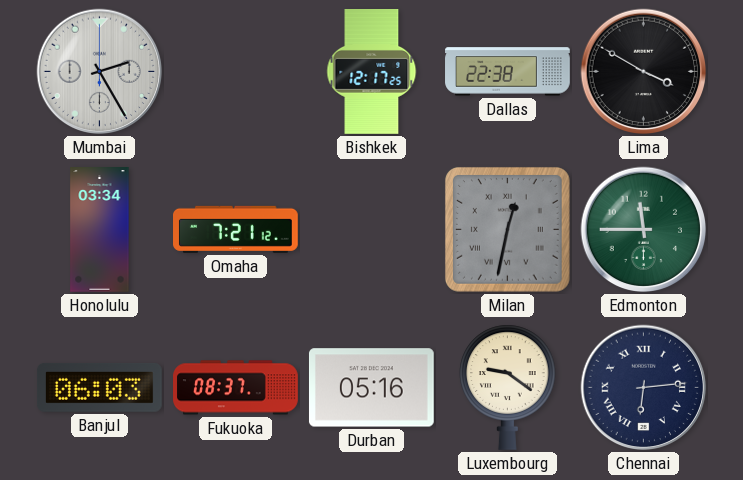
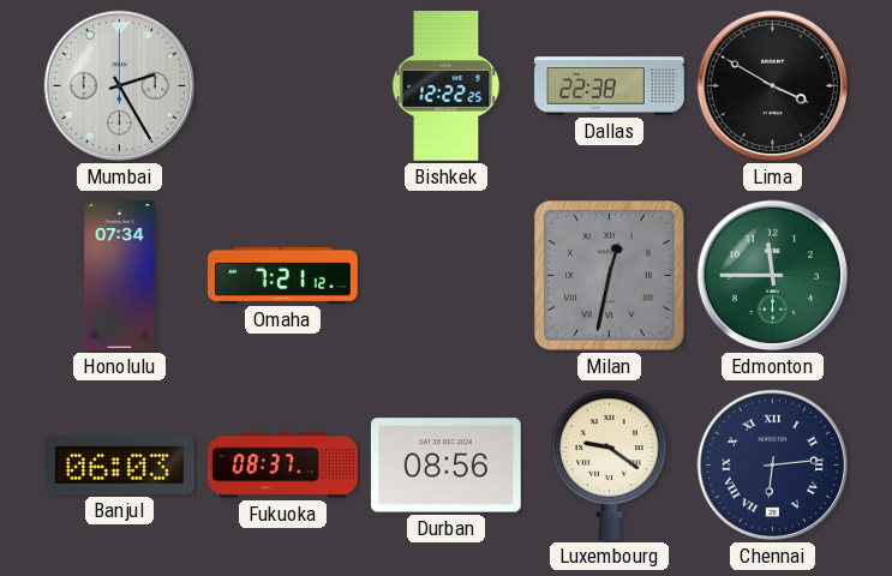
Bishkek: 12:17 -> 12:22 (447, 86)
Honolulu: 03:34 -> 07:34 (120, 276)
Durban: 05:16 -> 08:56 (445, 466)
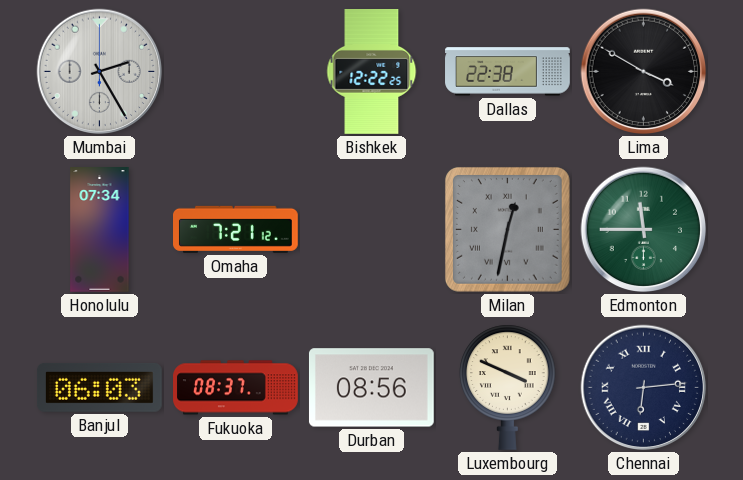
Luxembourg: 9:21 -> 3:49 (508, 387)
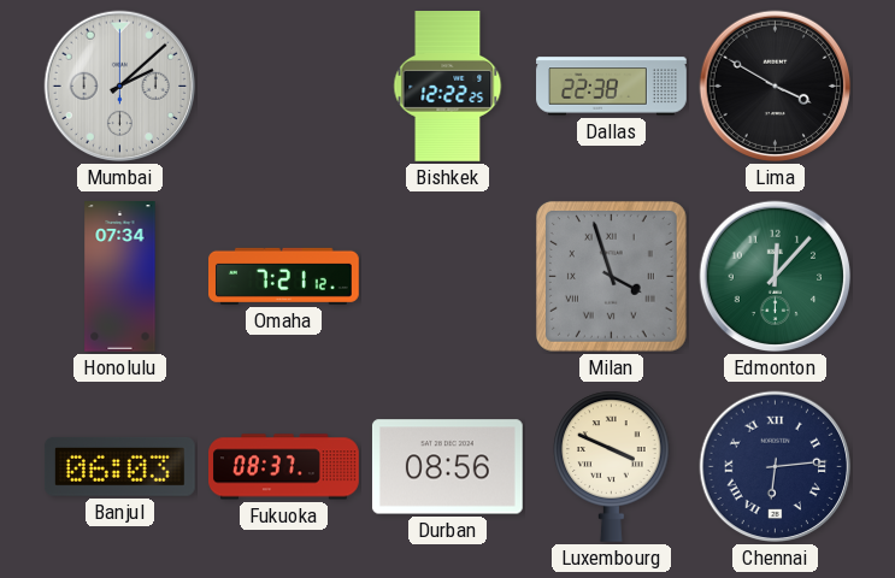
Mumbai: 2:25 -> 2:08 (120, 87)
Milan: 12:32 -> 3:57 (611, 276)
Edmonton: 11:45 -> 12:07 (776, 277)
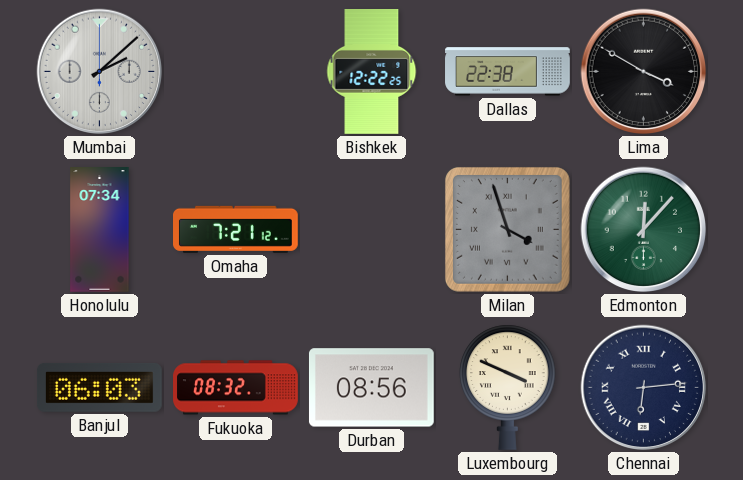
Fukuoka: 08:37 -> 08:32 (236, 388)
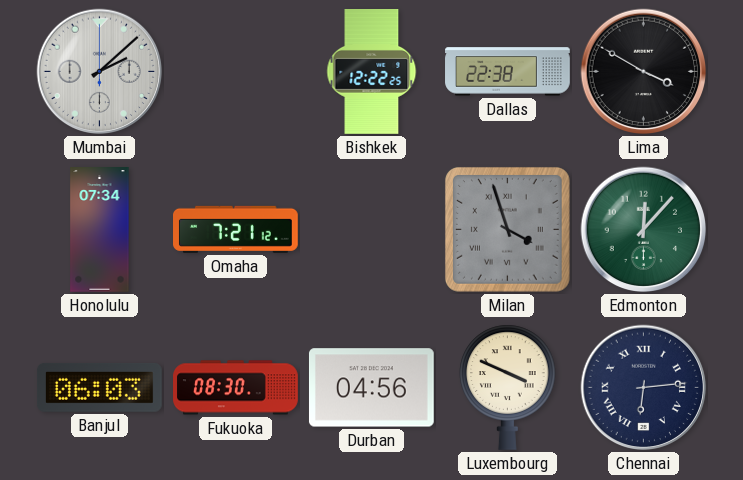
Fukuoka: 08:32 -> 08:30 (236, 388)
Durban: 08:56 -> 04:56 (371, 388)
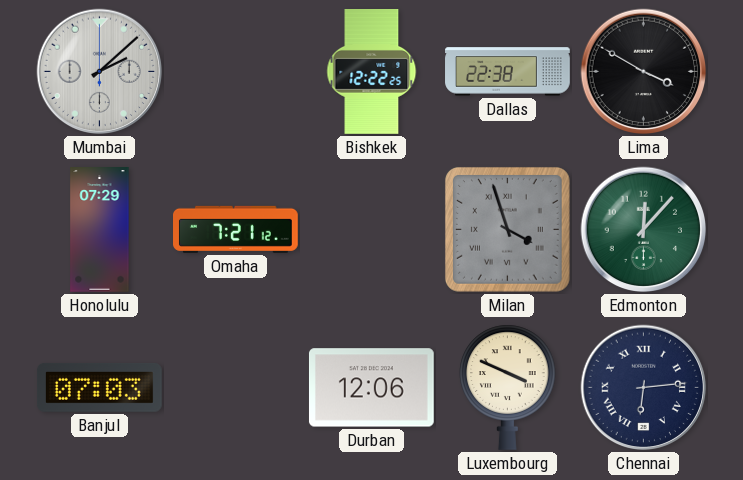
Honolulu: 07:34 -> 07:29 (100, 230)
Banjul: 06:03 -> 07:03 (99, 387)
Fukuoka: 08:30 -> none (236, 388)
Durban: 04:56 -> 12:06 (371, 388)
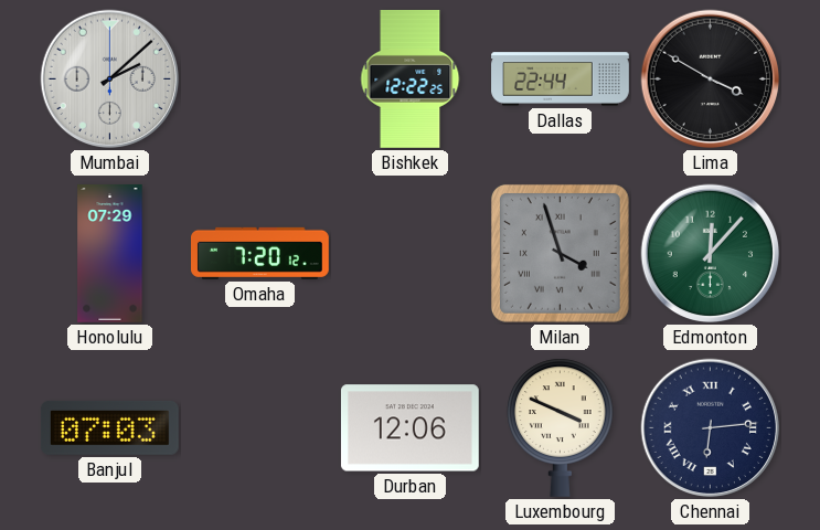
Dallas: 22:38 -> 22:44 (561, 79)
Omaha: 7:21 -> 7:20 (260, 253)
